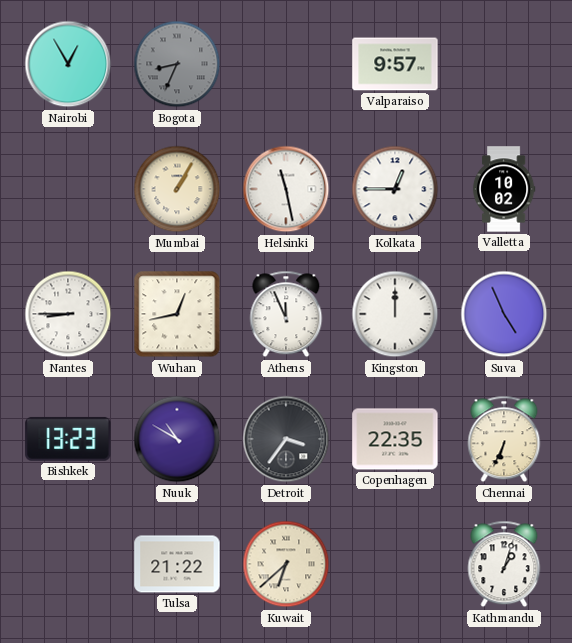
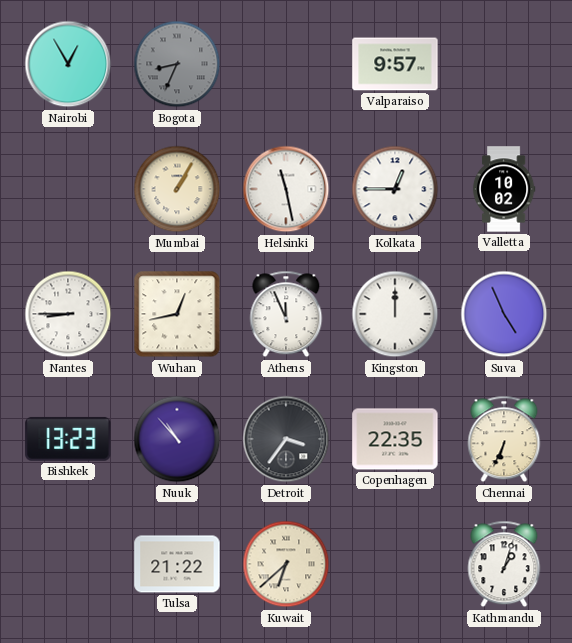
Nuuk: 10:50 -> 10:53 (177, 439)
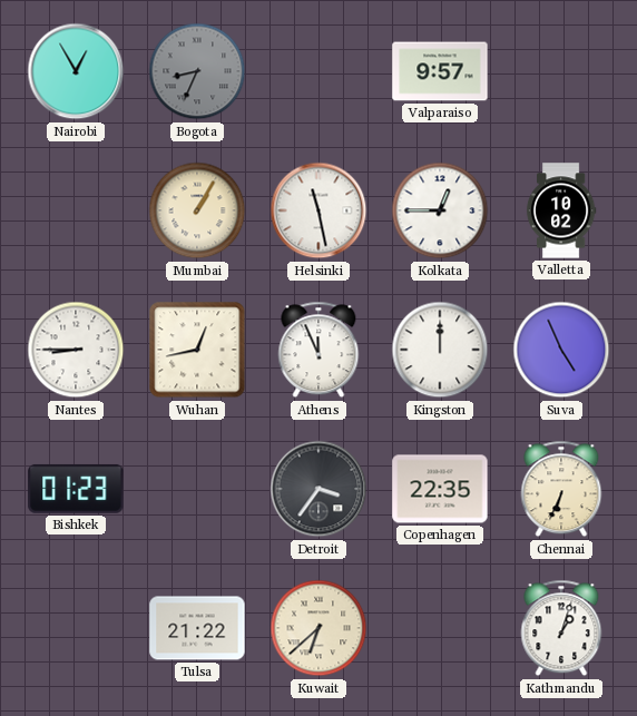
Bishkek: 13:23 -> 01:23 (76, 489)
Nuuk: 10:53 -> none (177, 439)
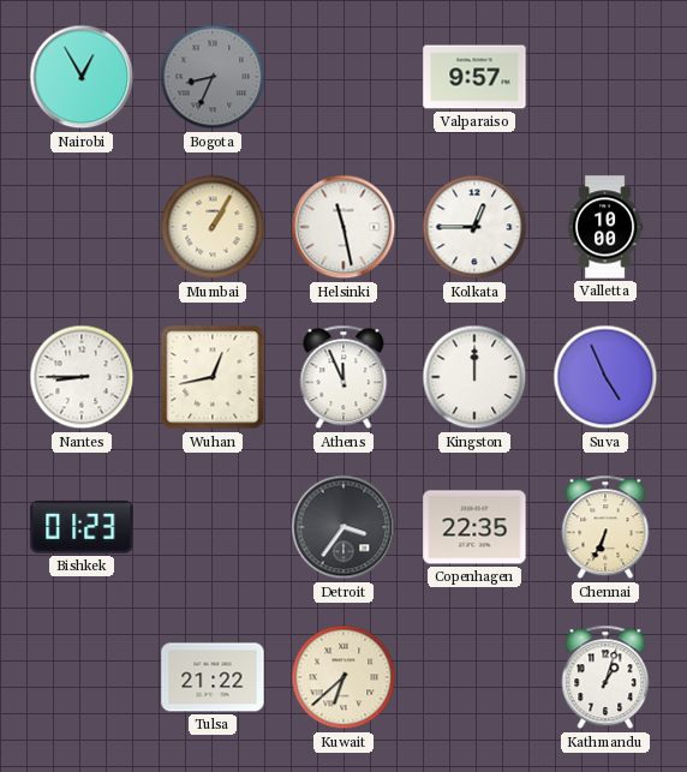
Valletta: 10:02 -> 10:00 (605, 227)
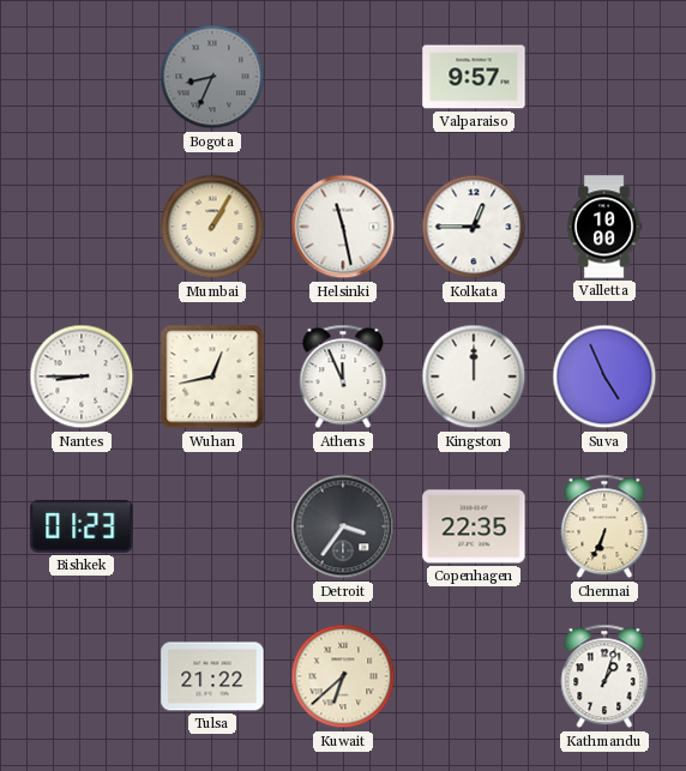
Nairobi: 12:55 -> none (82, 77)
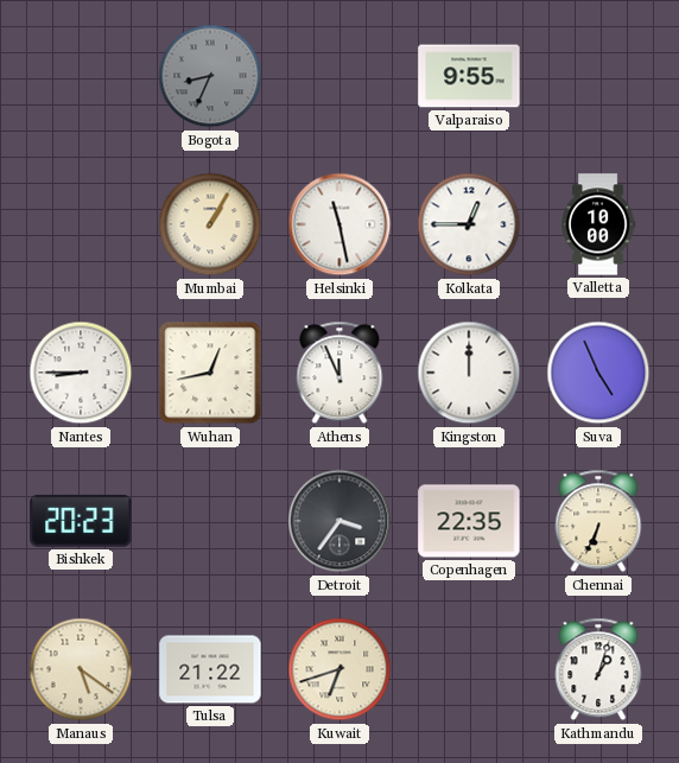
Valparaiso: 9:57 -> 9:55 (469, 76)
Bishkek: 01:23 -> 20:23 (81, 521)
Manaus: none -> 5:21 (81, 669)
Kuwait: 6:38 -> 6:42 (339, 669)
